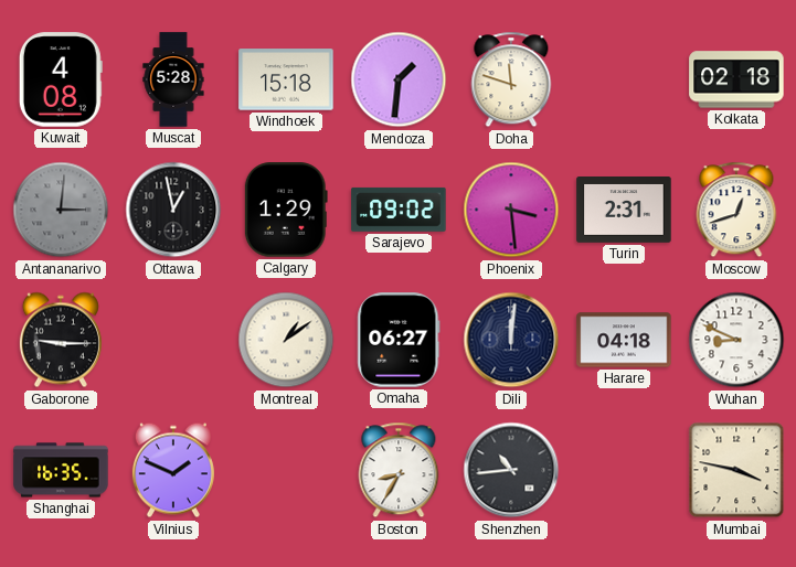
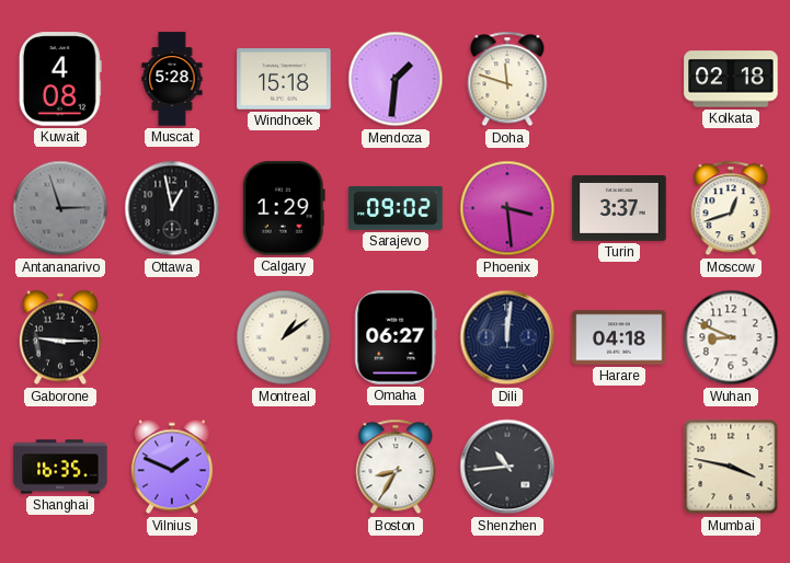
Antananarivo: 3:01 -> 2:57 (60, 208)
Turin: 2:31 -> 3:37 (619, 209)
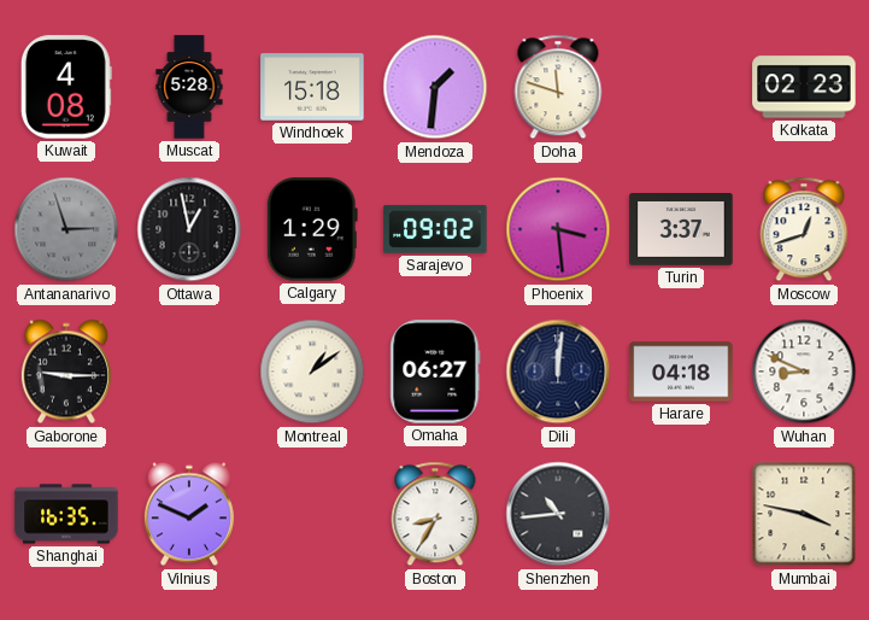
Kolkata: 02:18 -> 02:23 (804, 87)
